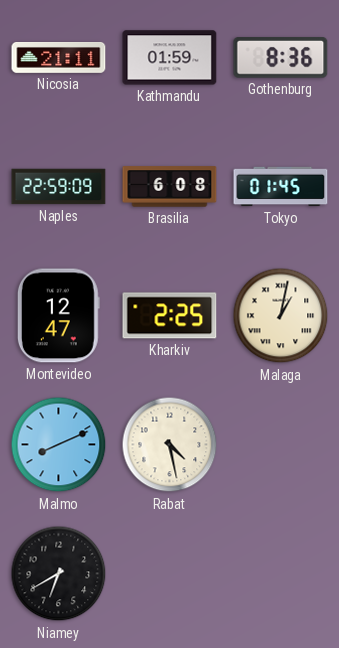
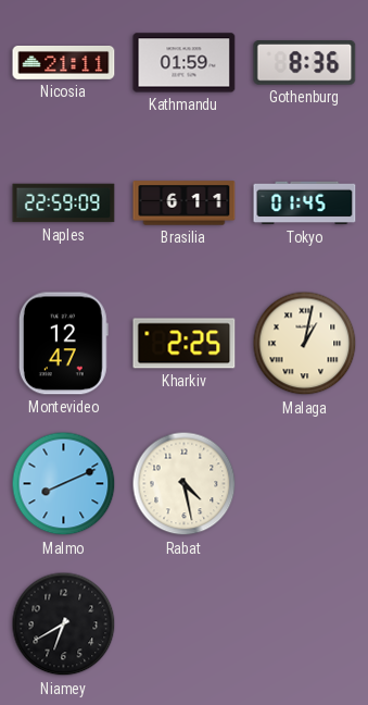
Brasilia: 6:08 -> 6:11 (185, 203)
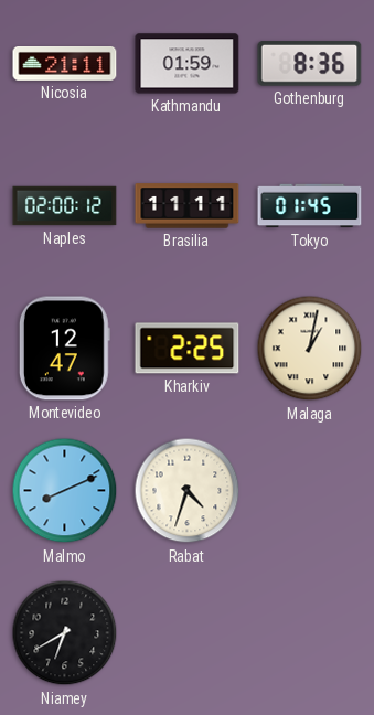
Naples: 22:59 -> 02:00 (65, 206)
Brasilia: 6:11 -> 11:11 (188, 206)
Rabat: 4:28 -> 4:33 (188, 491)
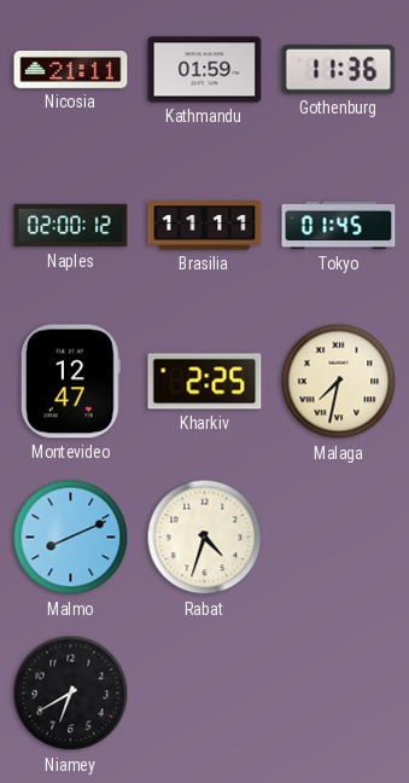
Gothenburg: 8:36 -> 11:36 (339, 70)
Malaga: 1:02 -> 7:32 (339, 382)
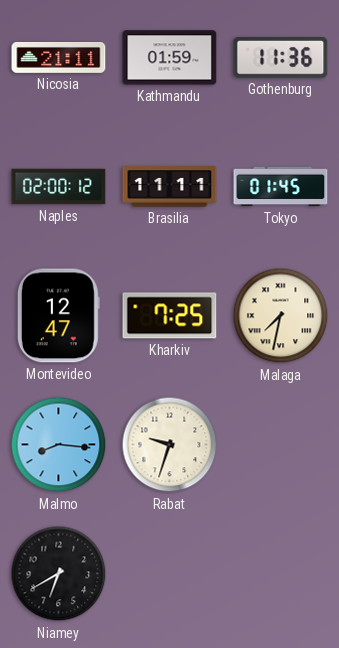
Kharkiv: 2:25 -> 7:25 (170, 316)
Malmo: 8:11 -> 8:16 (59, 445)
Rabat: 4:33 -> 9:33 (170, 445)
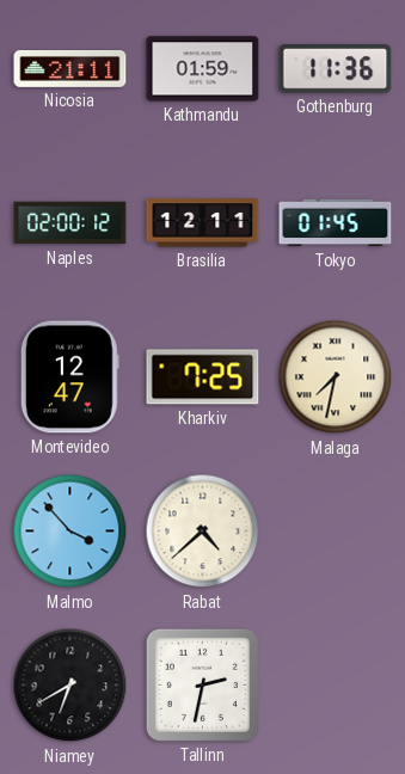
Brasilia: 11:11 -> 12:11 (203, 223)
Malmo: 8:16 -> 3:53 (70, 532)
Rabat: 9:33 -> 4:38 (203, 532)
Tallinn: none -> 2:32 (202, 684)
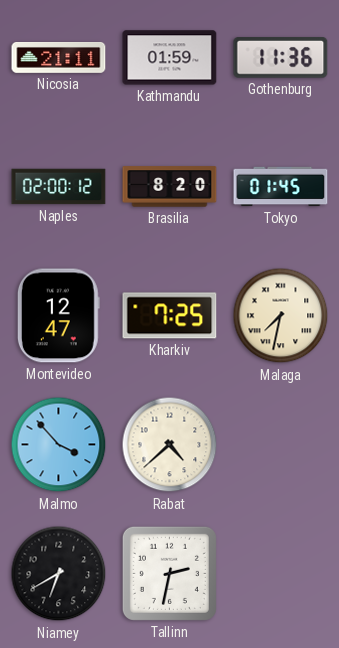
Brasilia: 12:11 -> 8:20 (170, 187)
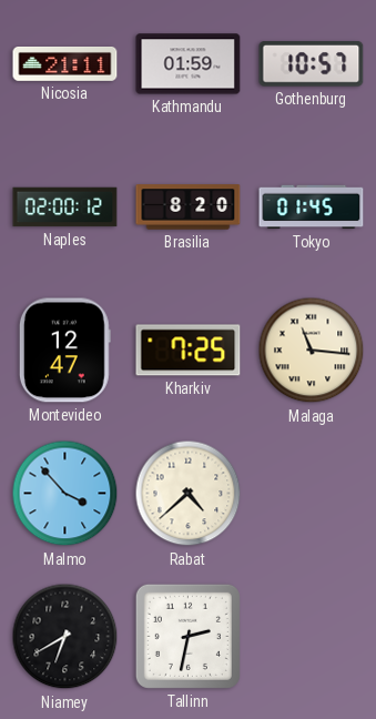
Gothenburg: 11:36 -> 10:57 (312, 64)
Malaga: 7:32 -> 11:16 (312, 351)
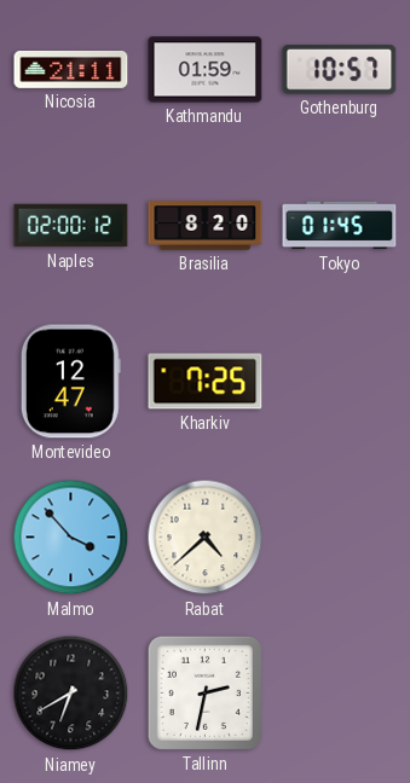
Malaga: 11:16 -> none (312, 351)
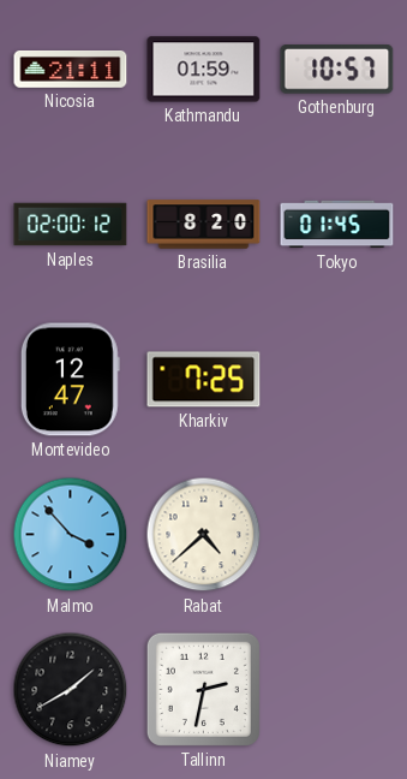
Niamey: 6:40 -> 1:40 (71, 690)
